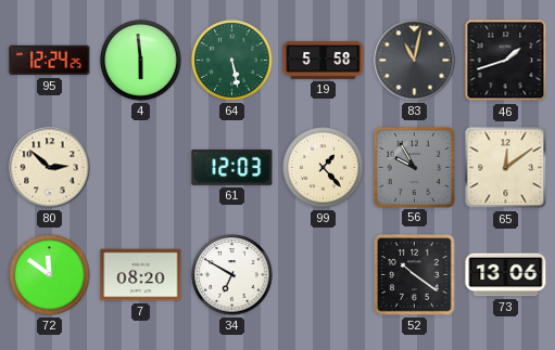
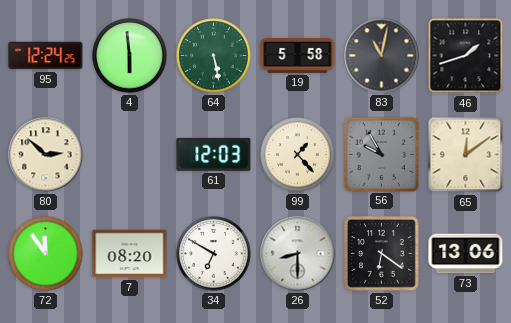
72: 11:51 -> 11:54 (46, 254)
26: none -> 8:30 (298, 254)
52: 10:21 -> 6:21 (382, 254)
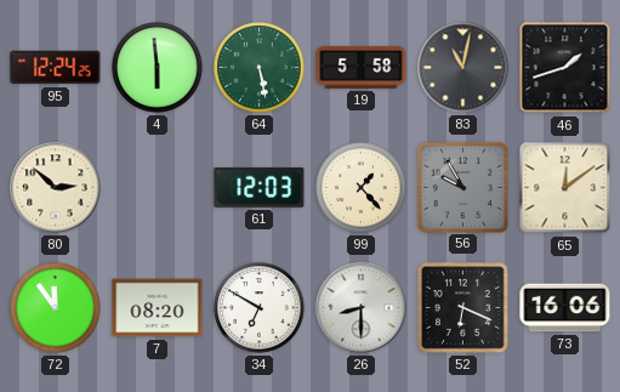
52: 6:21 -> 6:19 (463, 308)
73: 13:06 -> 16:06 (565, 308)
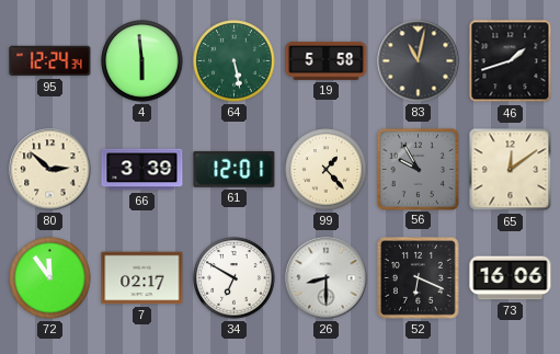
95: 12:24:25 -> 12:24:34 (50, 61)
66: none -> 3:39 (142, 170)
61: 12:03 -> 12:01 (235, 169)
7: 08:20 -> 02:17 (142, 278)
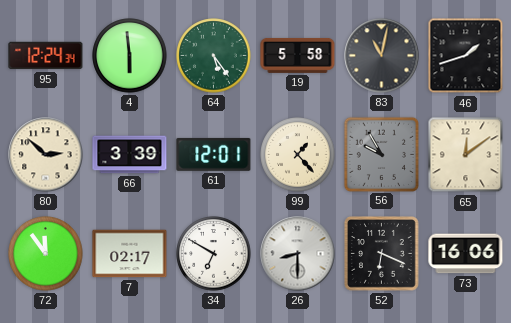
64: 5:28 -> 5:24 (214, 56)
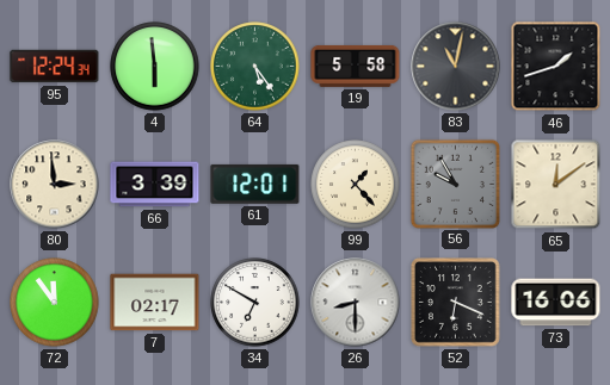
80: 2:52 -> 2:59 (55, 185)
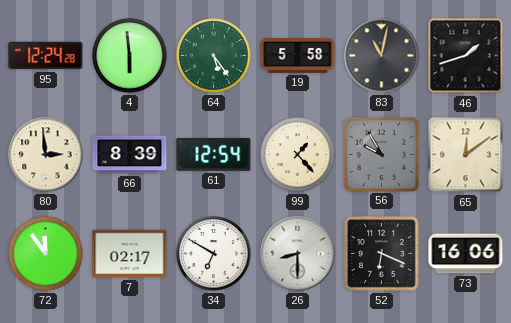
95: 12:24:34 -> 12:24:28 (46, 56)
66: 3:39 -> 8:39 (130, 155)
61: 12:01 -> 12:54 (214, 154)
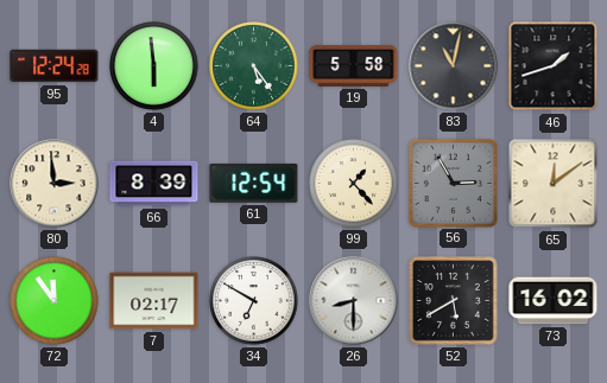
56: 9:55 -> 2:55 (453, 183)
52: 6:19 -> 5:40 (454, 301)
73: 16:06 -> 16:02 (554, 301)
